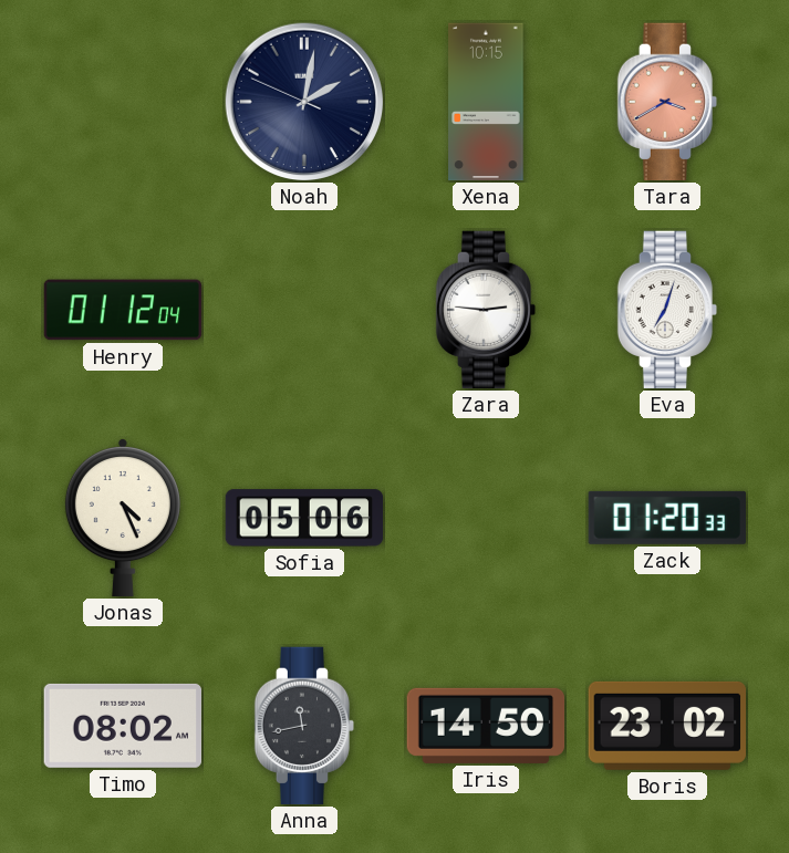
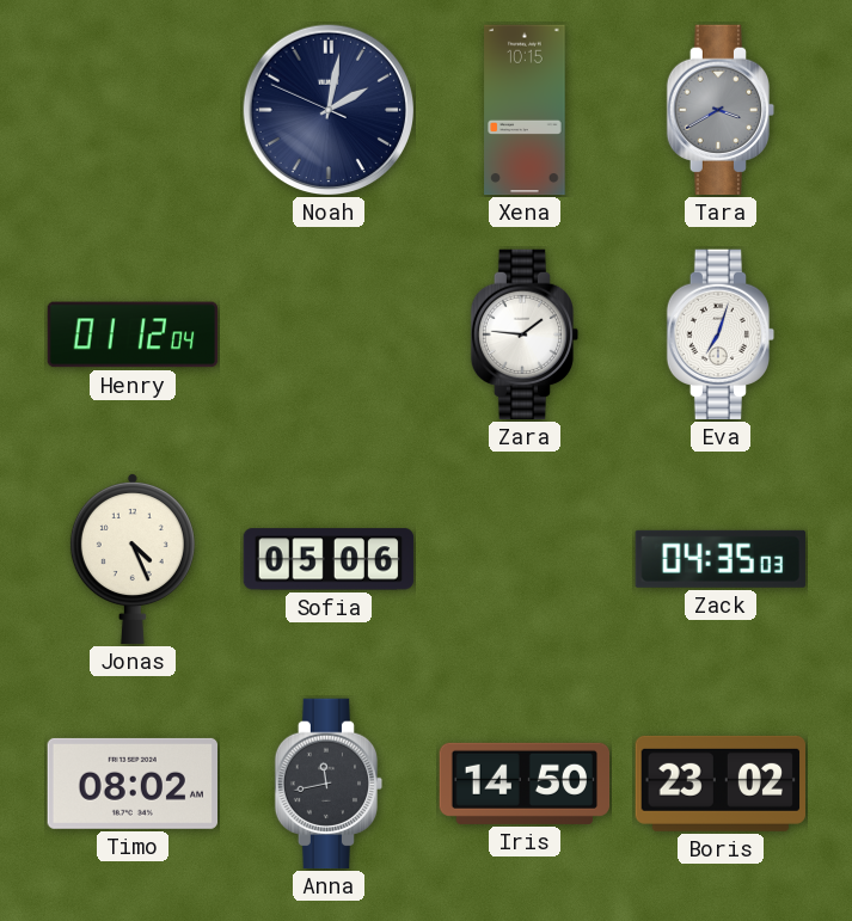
Tara dial: salmon -> grey (721, 110)
Zara: 2:46 -> 1:46 (525, 334)
Zack: 01:20 -> 04:35 (721, 559)
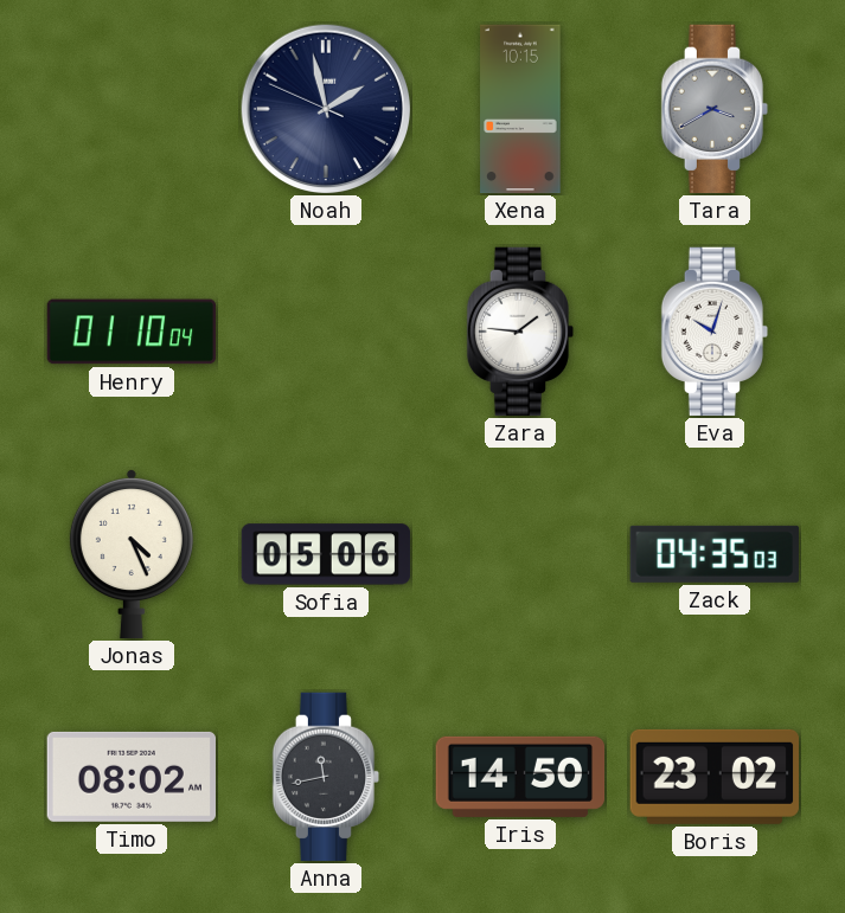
Noah: 2:01 -> 1:57 (326, 109)
Henry: 01:12 -> 01:10 (132, 332)
Eva: 7:03 -> 10:03 (715, 332)
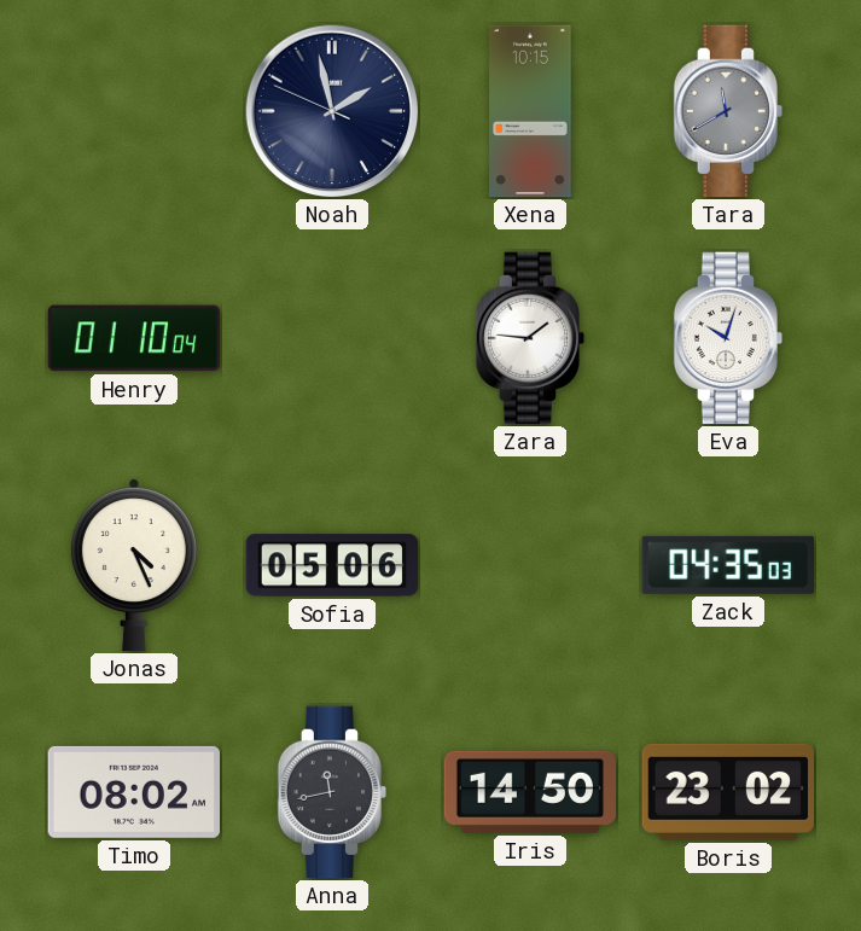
Tara: 3:40 -> 11:40 (728, 111)
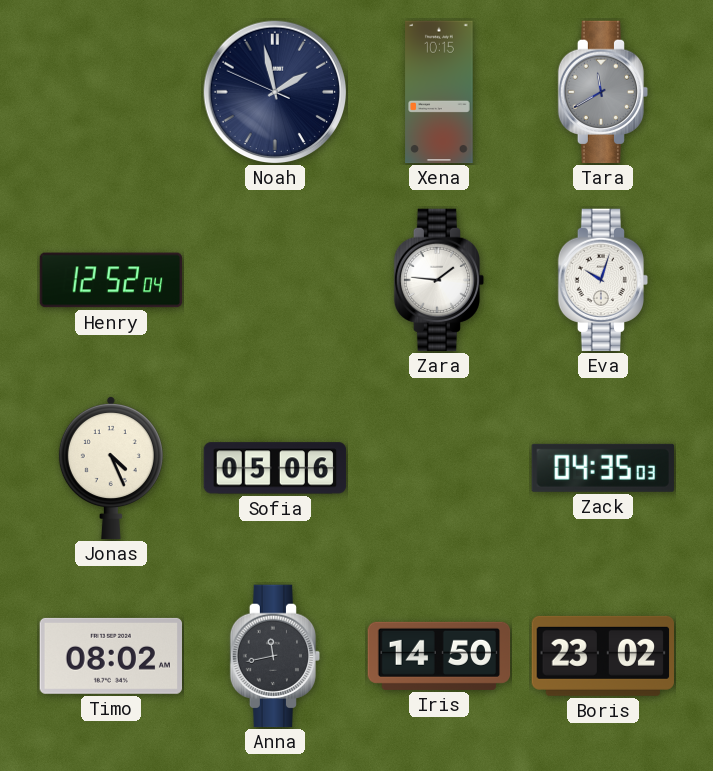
Henry: 01:10 -> 12:52 (111, 280)
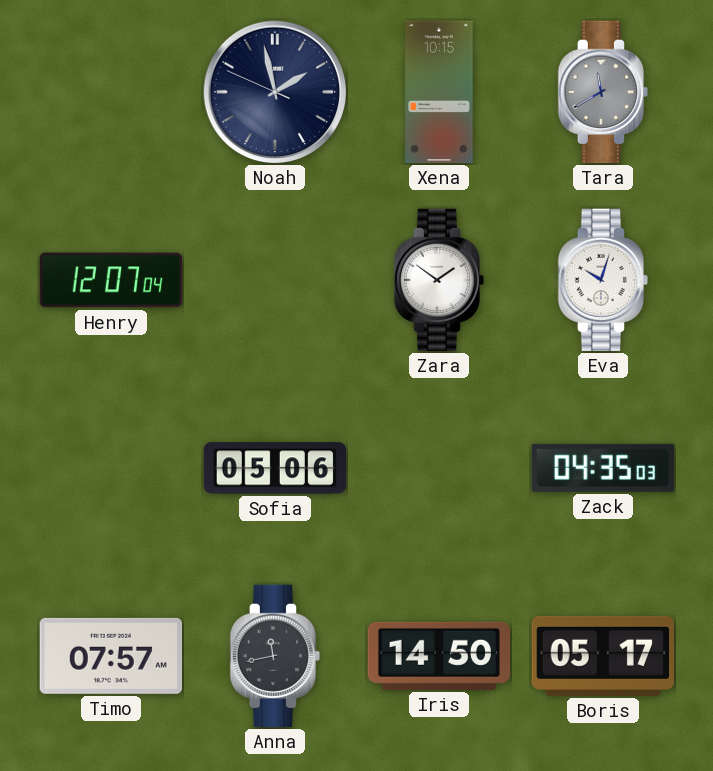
Henry: 12:52 -> 12:07 (111, 280)
Zara: 1:46 -> 1:51 (439, 280)
Jonas: 4:26 -> none (111, 469)
Timo: 08:02 -> 07:57 (110, 656)
Boris: 23:02 -> 05:17 (602, 656)
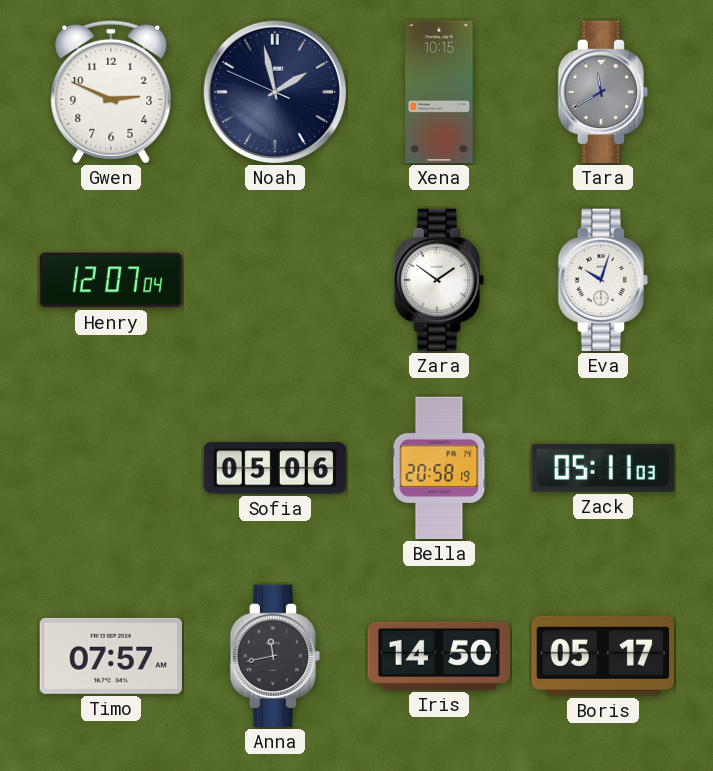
Gwen: none -> 2:49 (111, 92)
Bella: none -> 20:58 (439, 468)
Zack: 04:35 -> 05:11 (603, 468)
